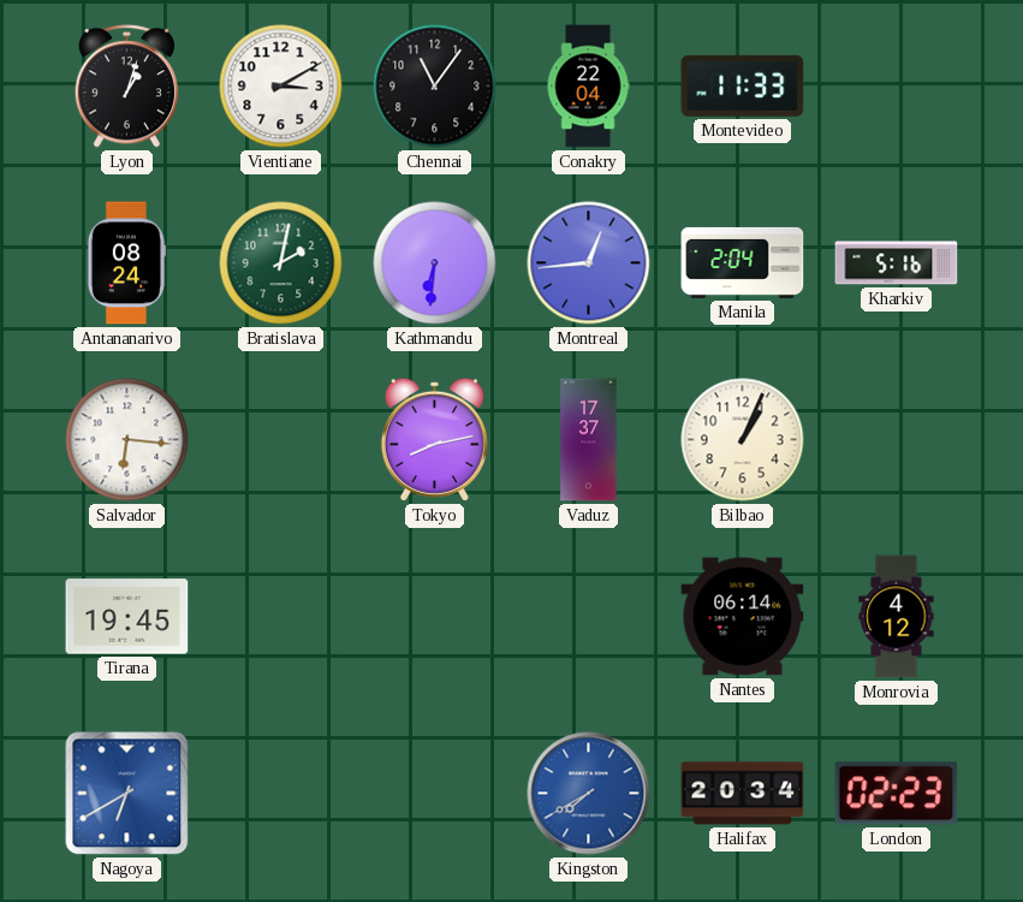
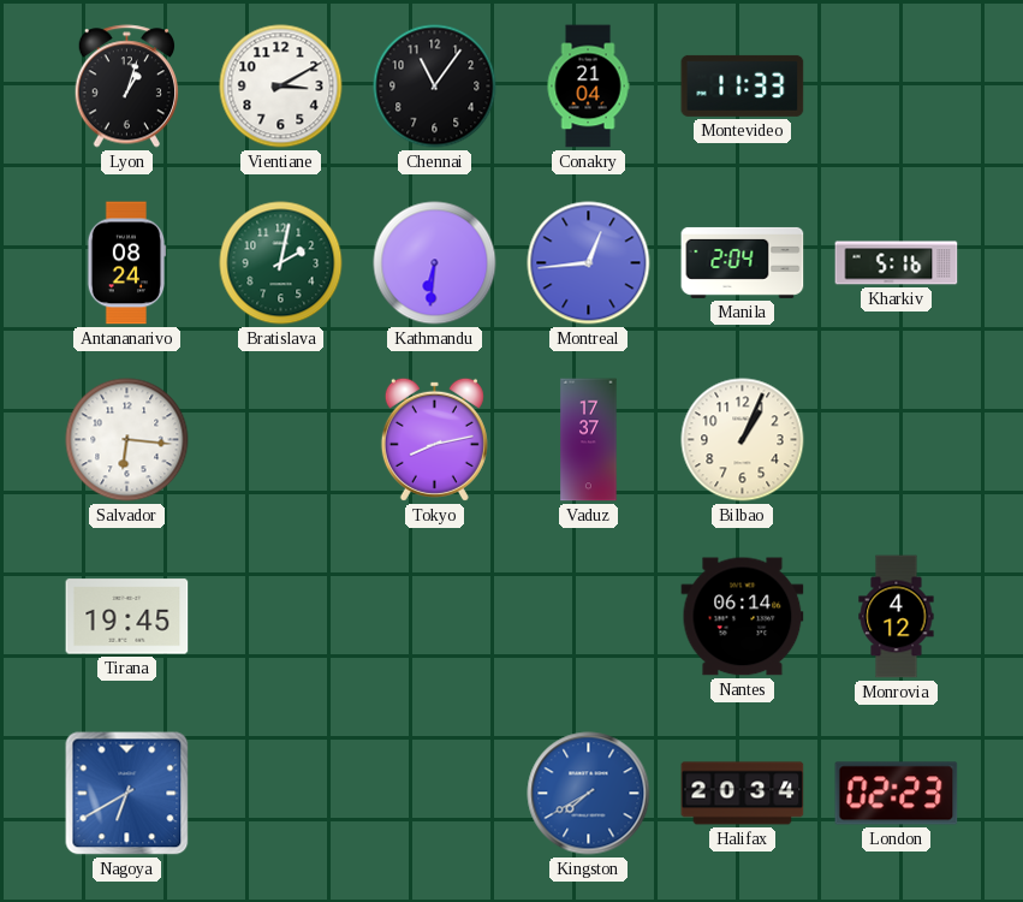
Conakry: 22:04 -> 21:04 (588, 87)
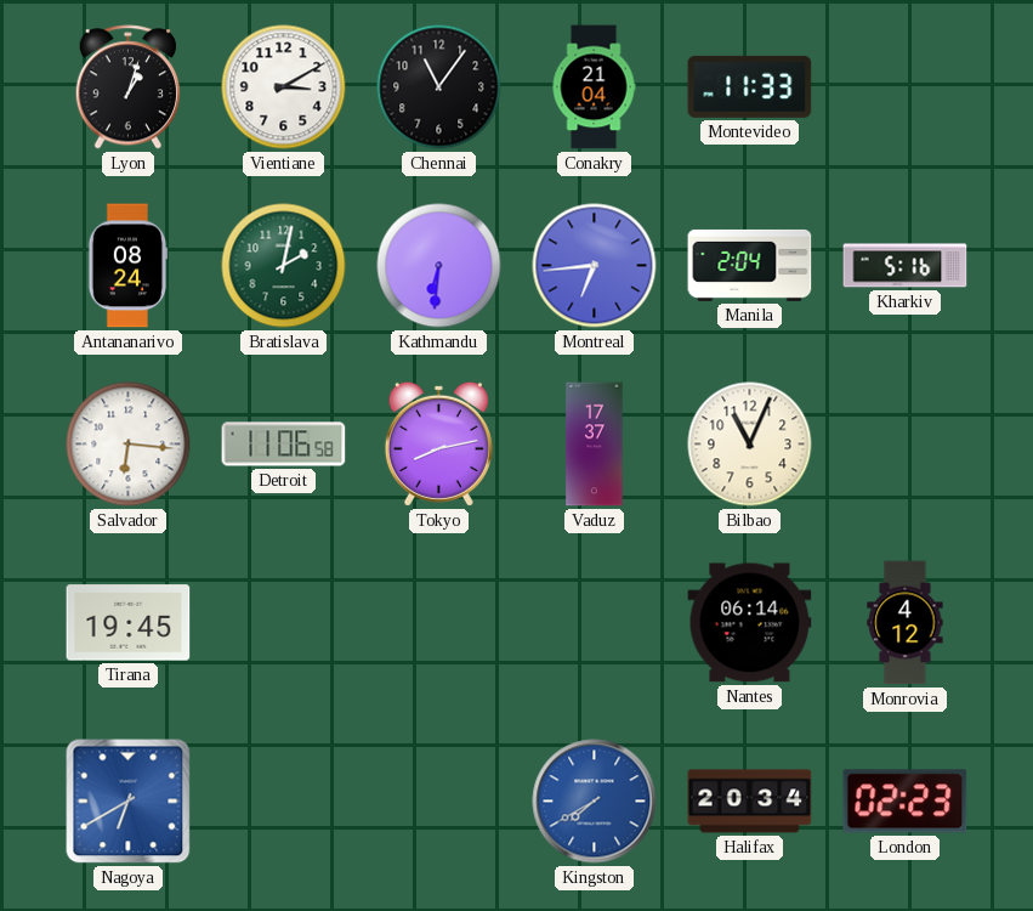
Montreal: 12:44 -> 6:44 (595, 266)
Detroit: none -> 11:06 (284, 445)
Bilbao: 1:04 -> 11:04 (750, 445)
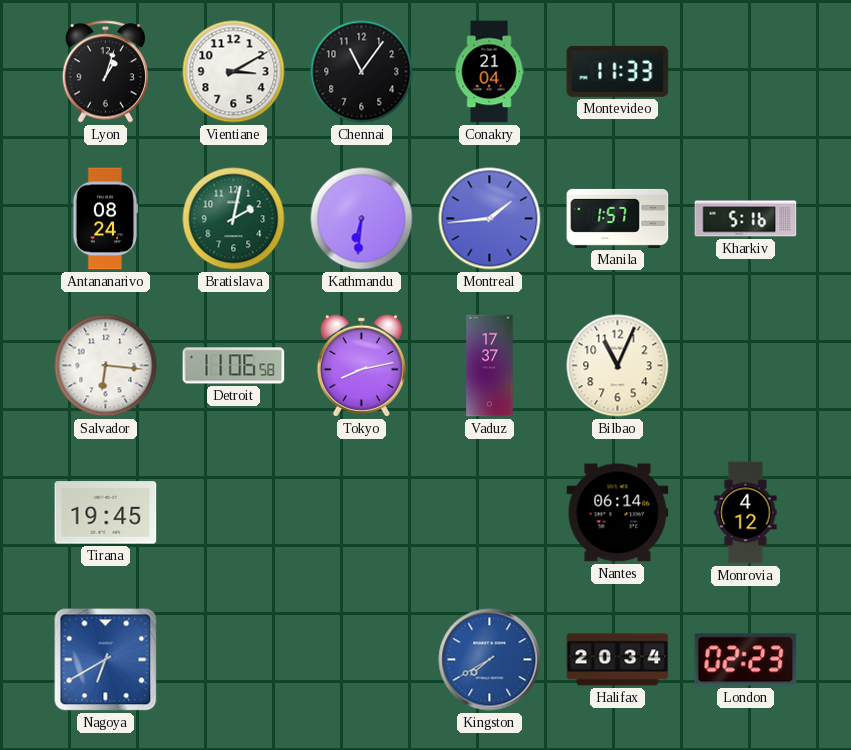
Montreal: 6:44 -> 1:44 (490, 219)
Manila: 2:04 -> 1:57 (618, 218)
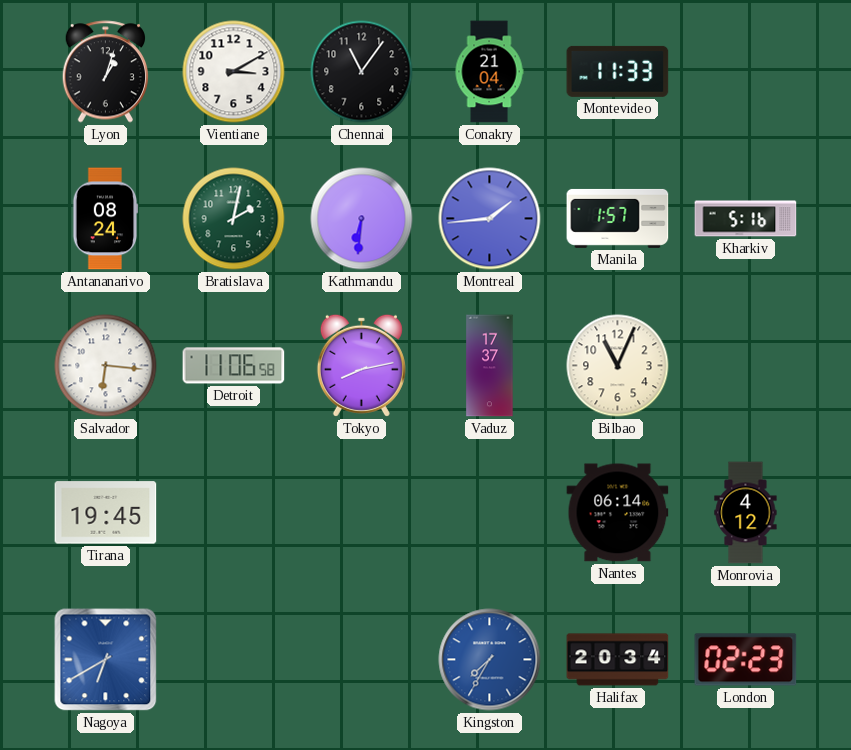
Kingston: 7:40 -> 7:35 (490, 660)
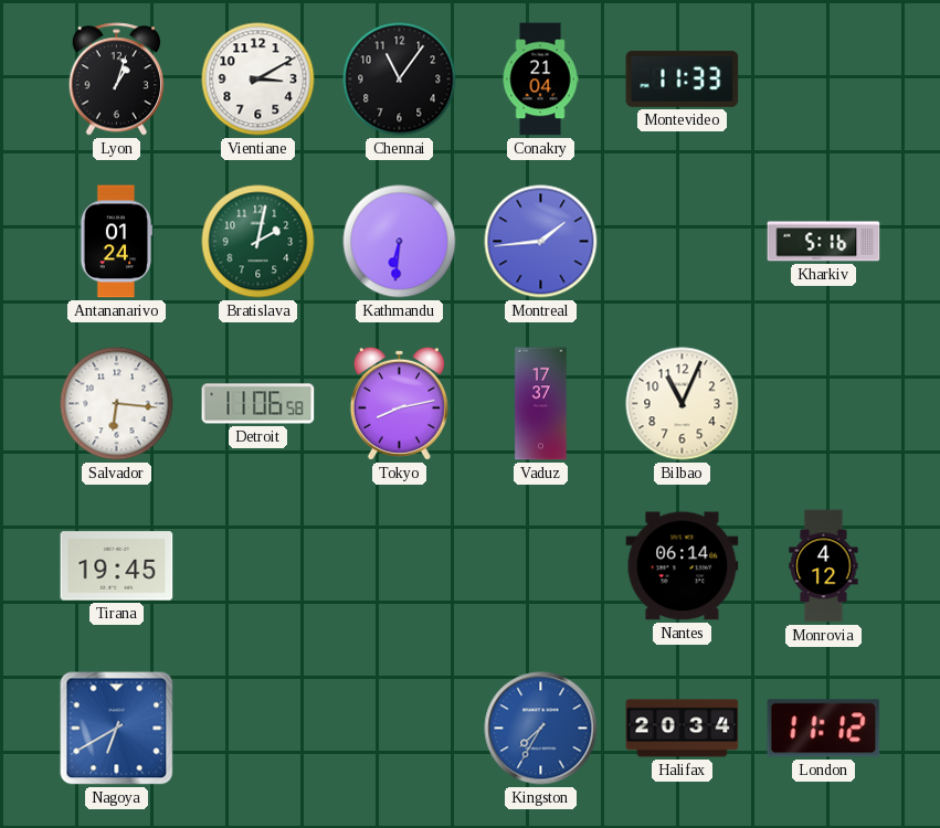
Antananarivo: 08:24 -> 01:24 (116, 242)
Manila: 1:57 -> none (618, 218)
London: 02:23 -> 11:12 (824, 729)
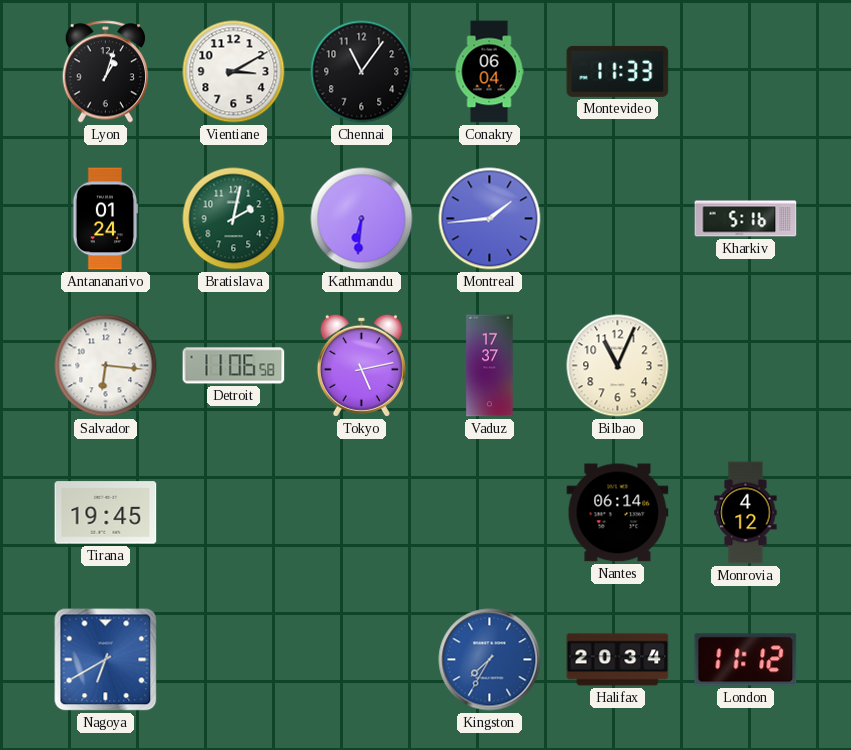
Conakry: 21:04 -> 06:04 (489, 72)
Tokyo: 8:13 -> 5:13 (361, 365)
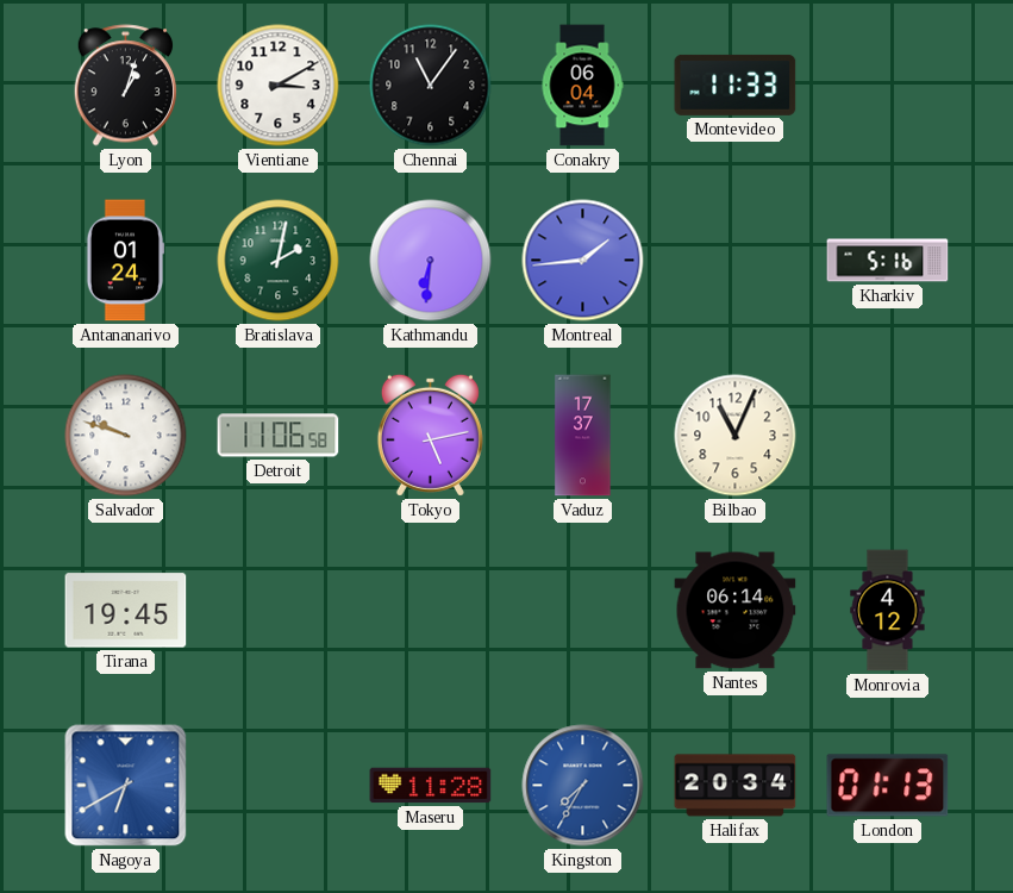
Salvador: 6:16 -> 9:48 (126, 436)
Maseru: none -> 11:28 (431, 786)
London: 11:12 -> 01:13 (888, 786)
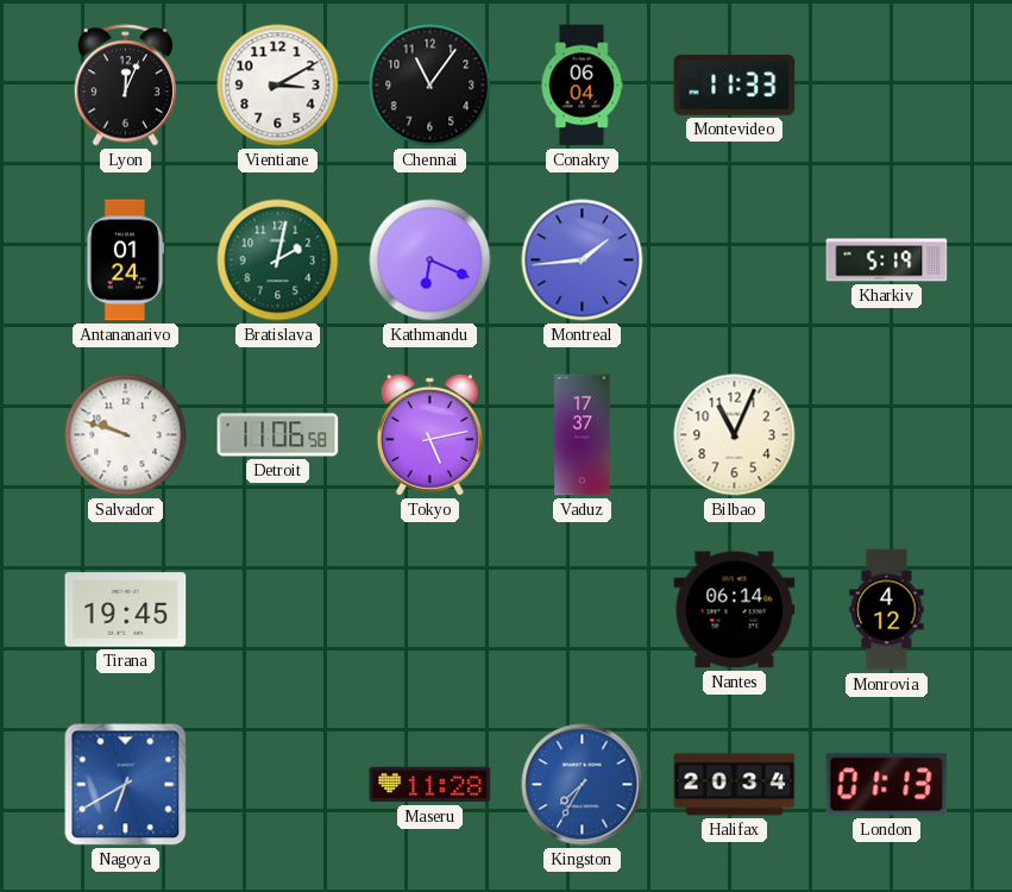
Lyon: 1:03 -> 12:04 (126, 86)
Kathmandu: 6:31 -> 6:19 (430, 260)
Kharkiv: 5:16 -> 5:19 (887, 260)
